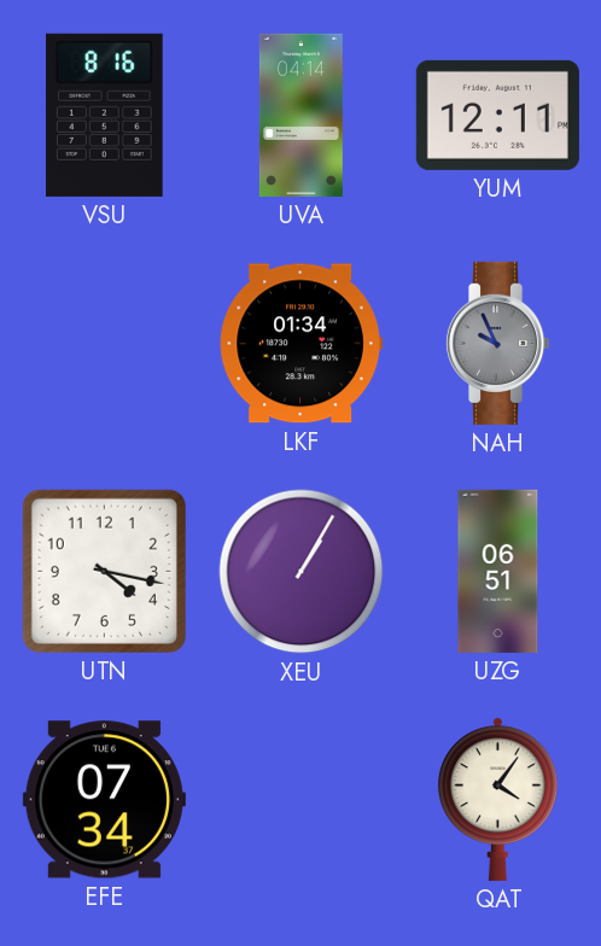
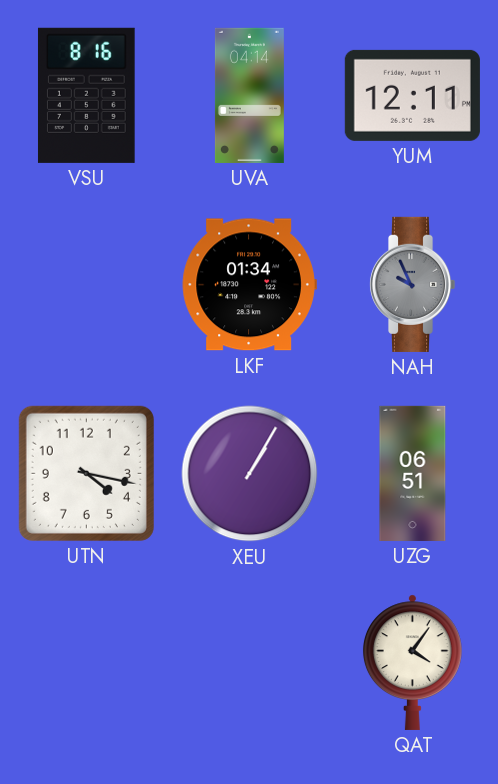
EFE: 07:34 -> none (104, 800)
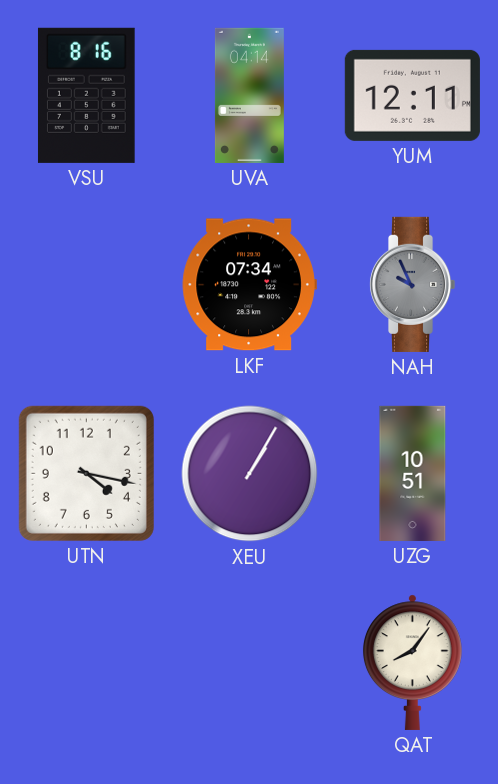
LKF: 01:34 -> 07:34 (249, 285)
UZG: 06:51 -> 10:51 (413, 473)
QAT: 4:06 -> 8:06 (412, 662)
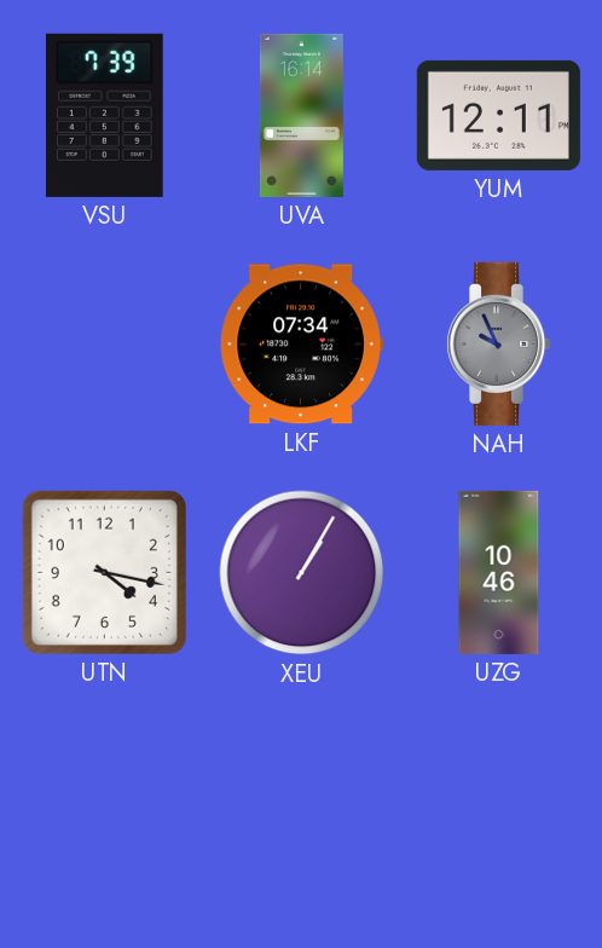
VSU: 8:16 -> 7:39 (104, 115)
UVA: 04:14 -> 16:14 (301, 115)
UZG: 10:51 -> 10:46 (499, 572)
QAT: 8:06 -> none (412, 662)
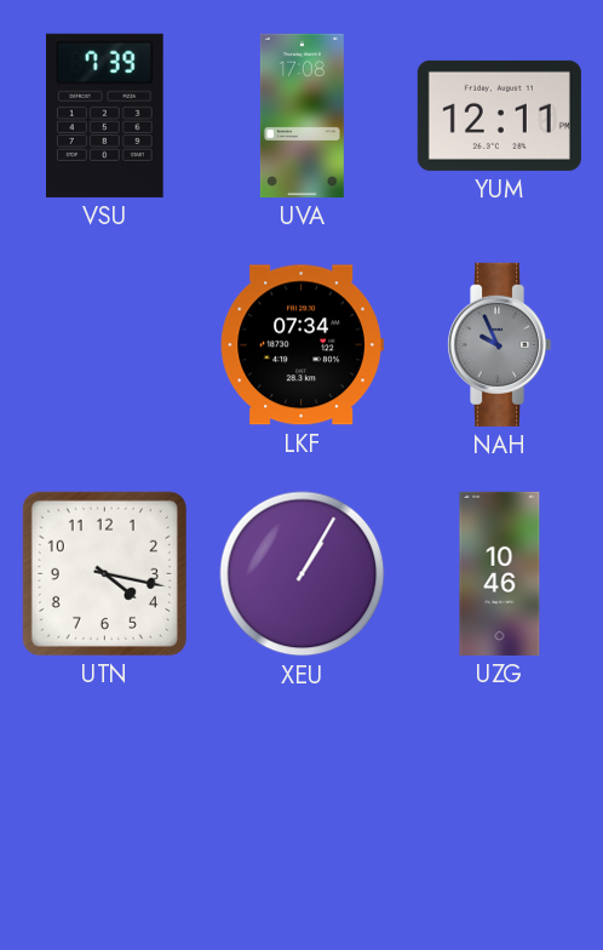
UVA: 16:14 -> 17:08 (301, 115)
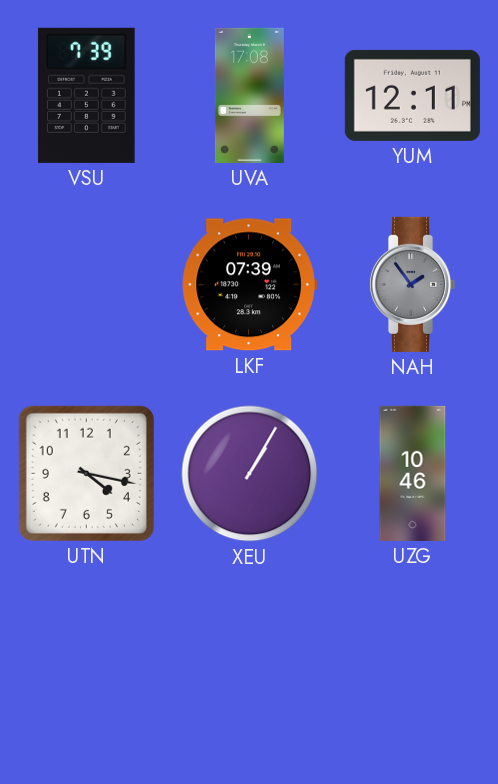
LKF: 07:34 -> 07:39 (249, 285)
NAH: 9:56 -> 1:54 (412, 284)
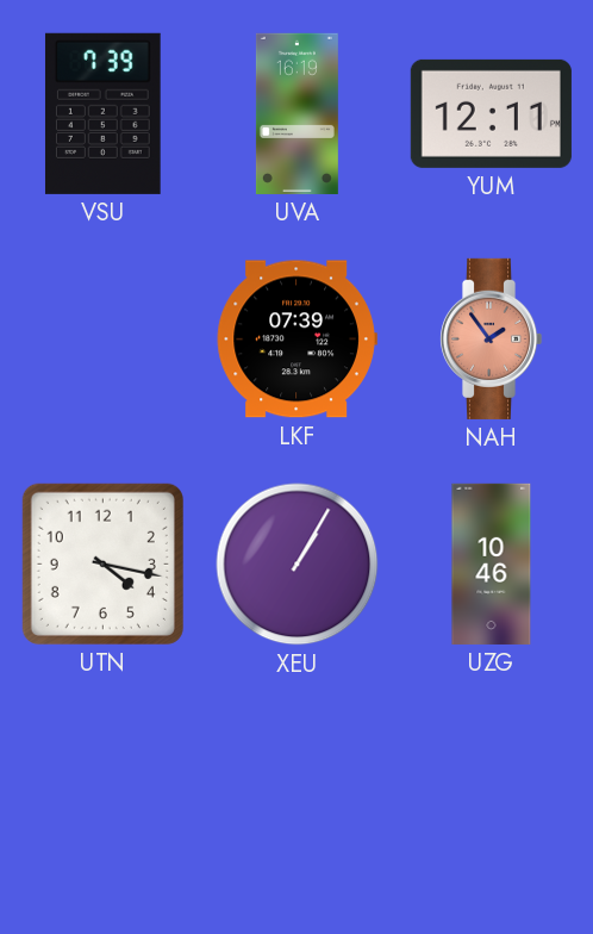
UVA: 17:08 -> 16:19 (296, 113)
NAH dial: grey -> salmon (491, 338)
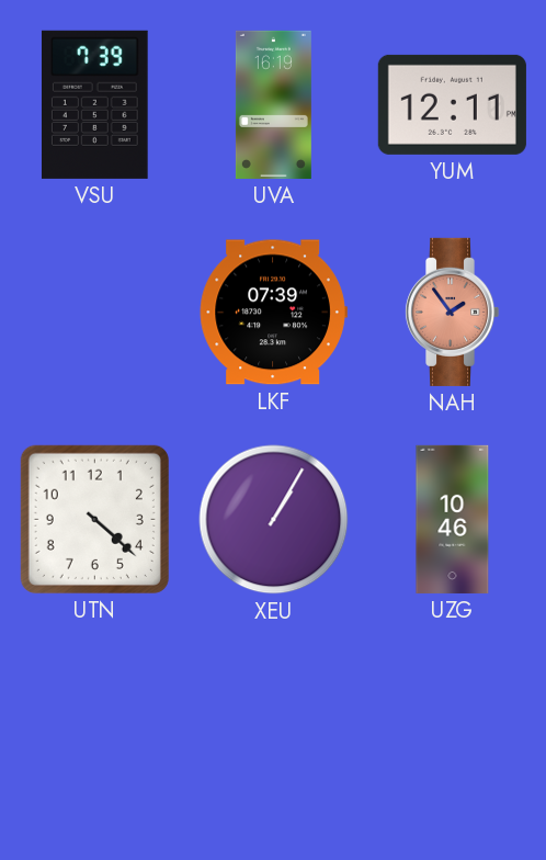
UTN: 4:17 -> 4:22 (94, 519)
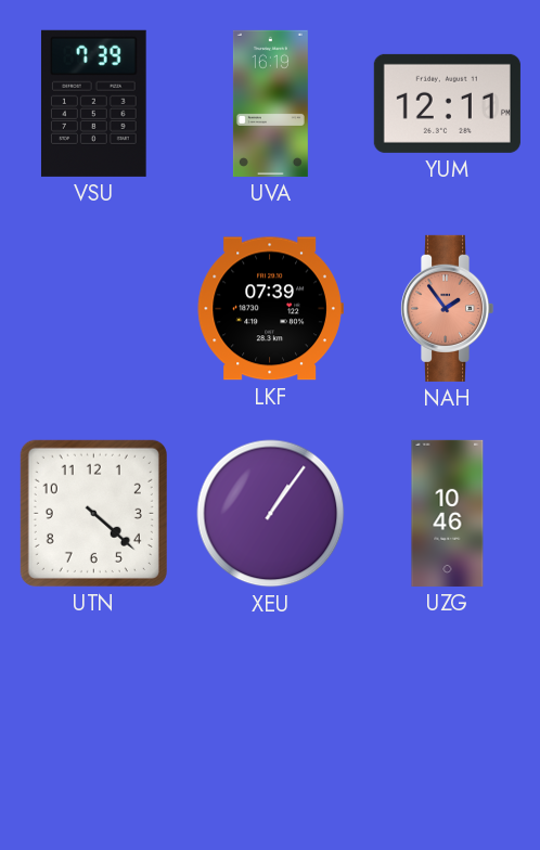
XEU: 1:05 -> 1:06 (271, 514)
